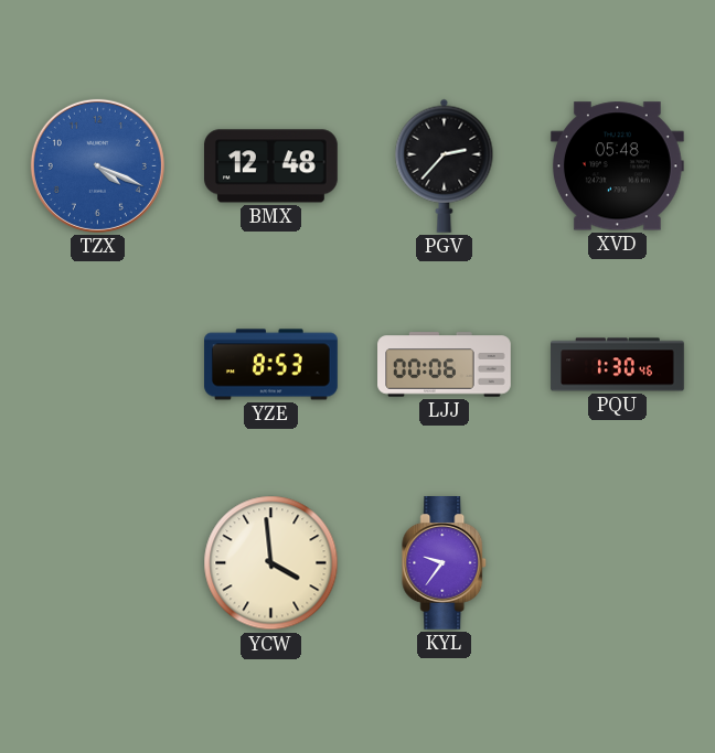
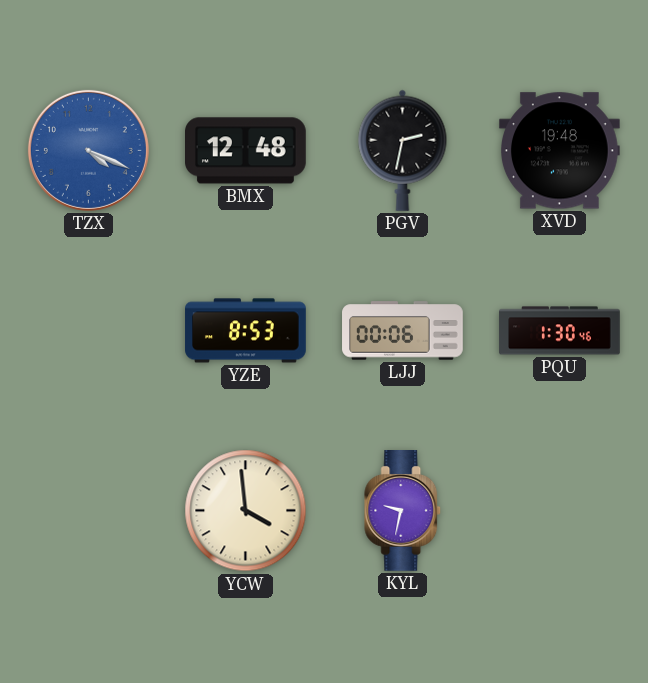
PGV: 2:37 -> 2:32 (403, 150)
XVD: 05:48 -> 19:48 (560, 151)
KYL: 9:36 -> 9:32 (403, 511)
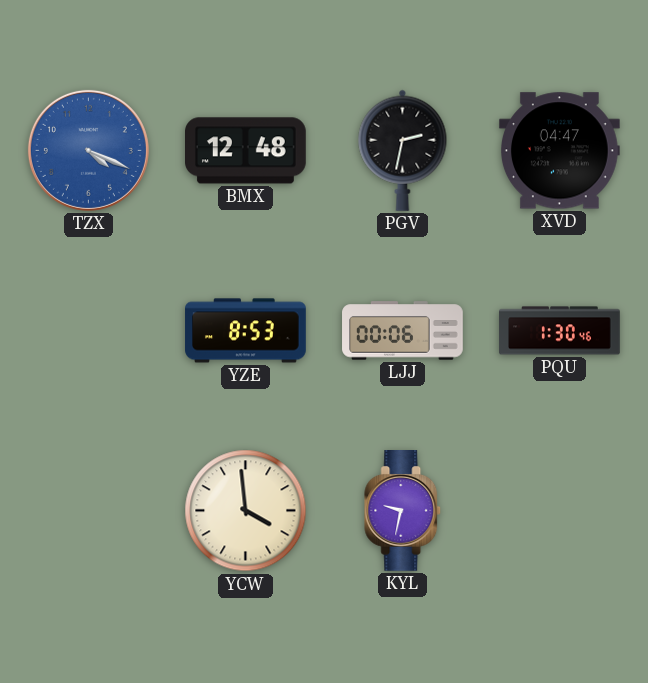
XVD: 19:48 -> 04:47 (560, 151)
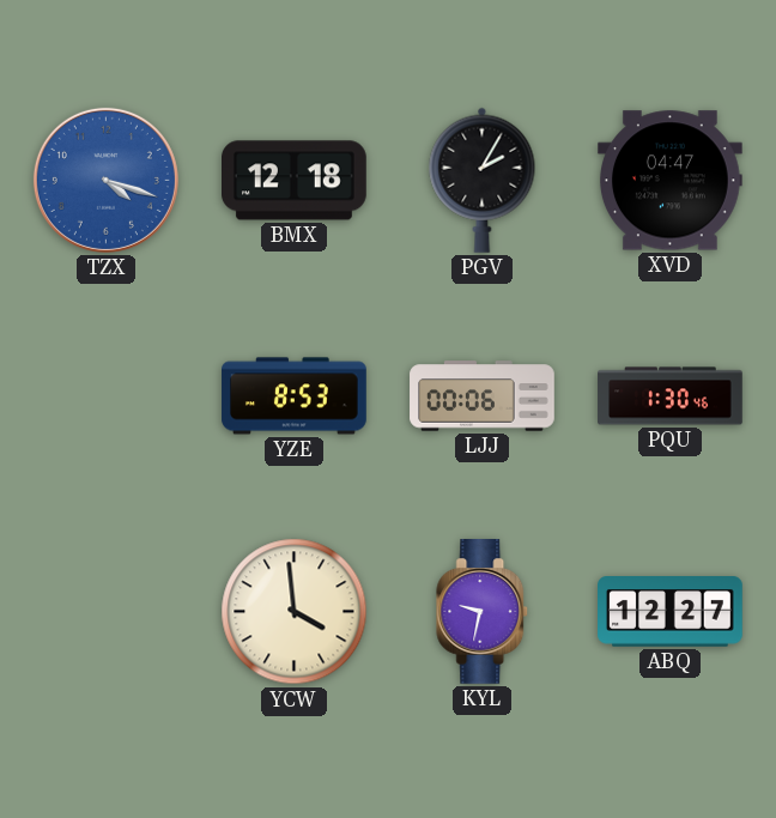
TZX: 4:19 -> 4:18 (105, 180)
BMX: 12:48 -> 12:18 (295, 181)
PGV: 2:32 -> 2:05 (483, 180)
ABQ: none -> 12:27 (671, 612)
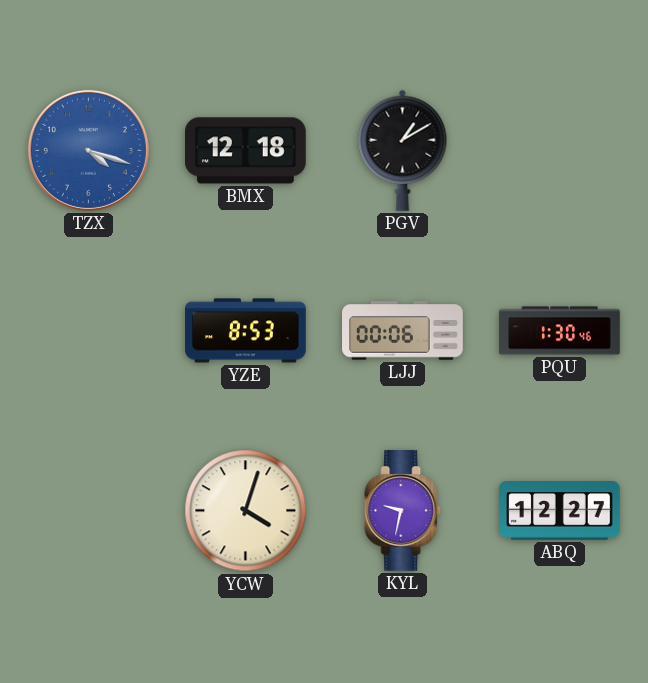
PGV: 2:05 -> 1:10 (403, 150)
XVD: 04:47 -> none (671, 181)
YCW: 3:59 -> 4:03 (246, 511)
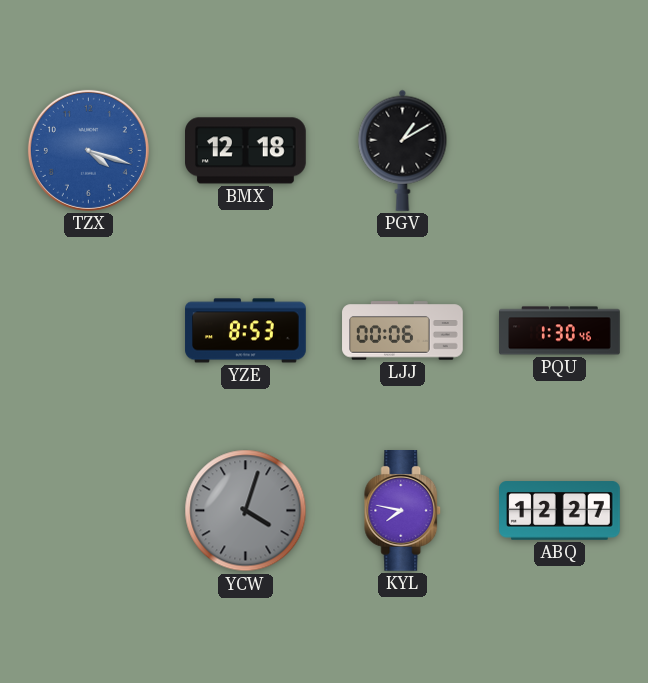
YCW dial: cream -> grey (246, 511)
KYL: 9:32 -> 7:47 (403, 511)
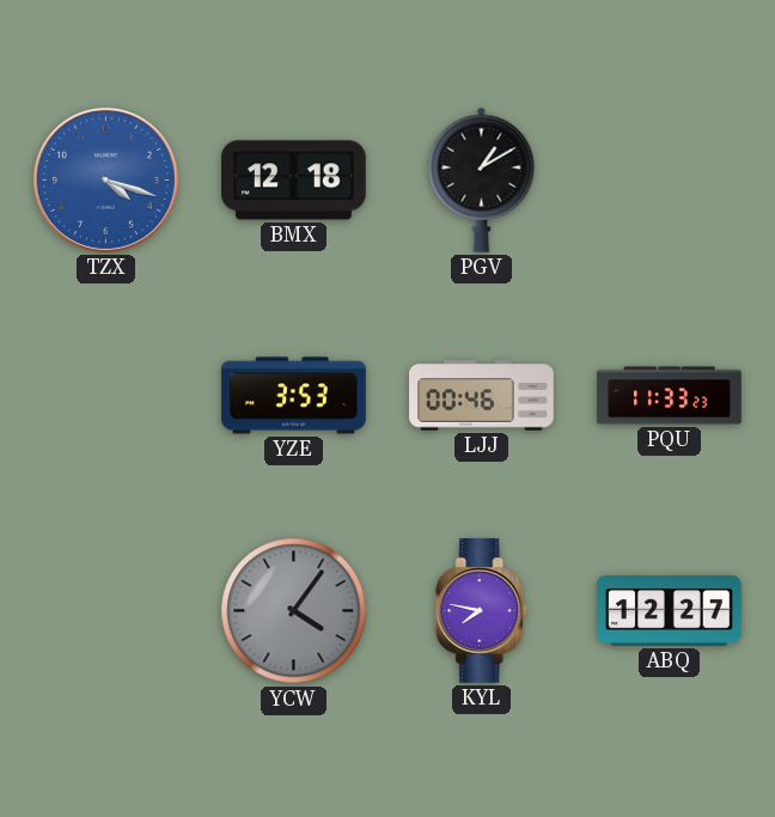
YZE: 8:53 -> 3:53 (294, 396)
LJJ: 00:06 -> 00:46 (482, 396)
PQU: 1:30 -> 11:33 (670, 396)
YCW: 4:03 -> 4:06 (294, 611)
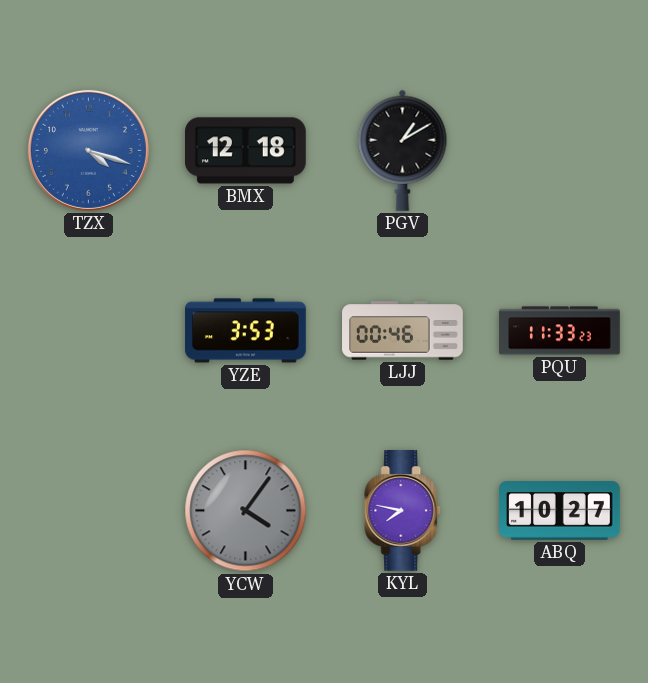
ABQ: 12:27 -> 10:27 (560, 511)
